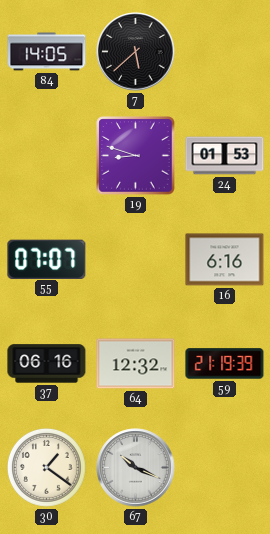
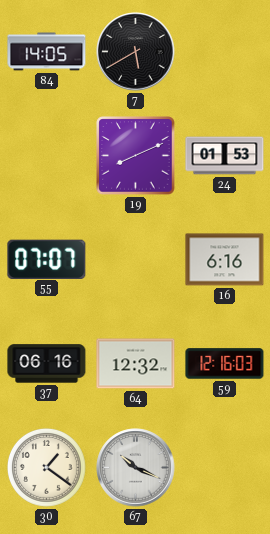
7: 5:38 -> 5:40 (136, 52)
19: 8:48 -> 8:11 (136, 156)
59: 21:19 -> 12:16 (225, 364)
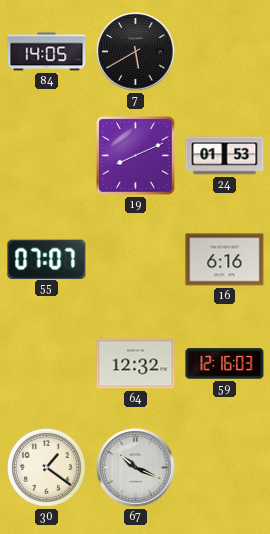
37: 06:16 -> none (47, 364)
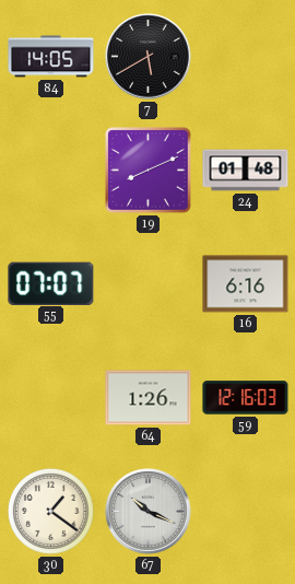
24: 01:53 -> 01:48 (246, 171)
64: 12:32 -> 1:26 (149, 398)
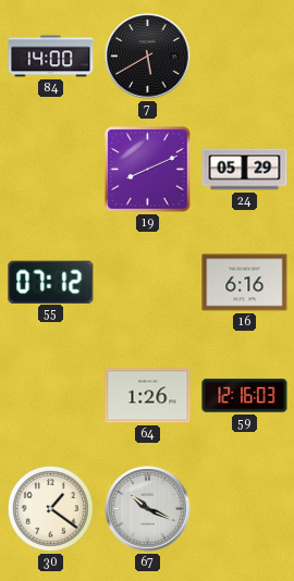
84: 14:05 -> 14:00 (51, 57)
24: 01:48 -> 05:29 (245, 170)
55: 07:07 -> 07:12 (51, 282)
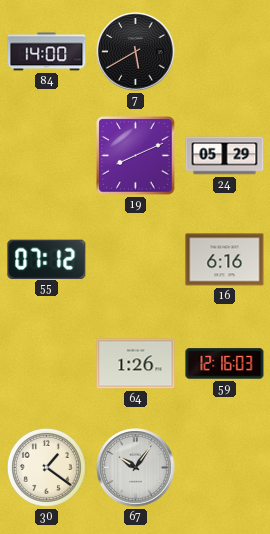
67: 10:19 -> 10:06 (136, 468)
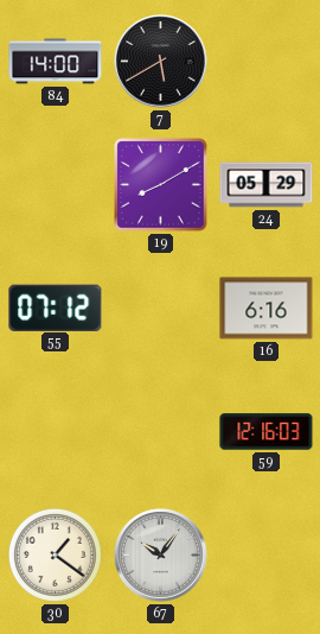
19: 8:11 -> 8:10 (161, 185)
64: 1:26 -> none (136, 364)
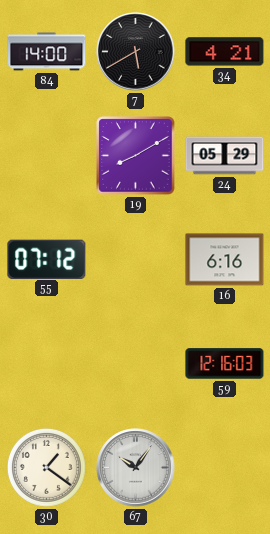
34: none -> 4:21 (225, 52)
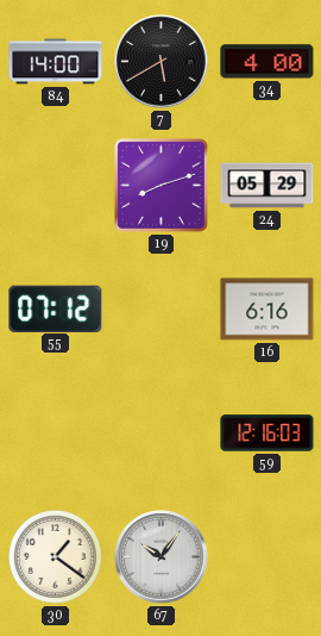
34: 4:21 -> 4:00 (267, 62)
19: 8:10 -> 8:12 (162, 186)
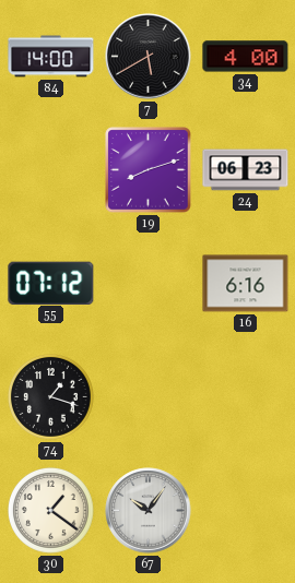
24: 05:29 -> 06:23 (246, 170)
74: none -> 1:18 (51, 397)
59: 12:16 -> none (267, 434)
